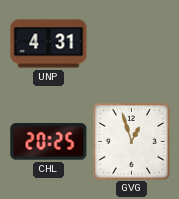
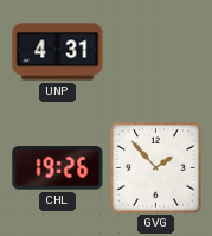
CHL: 20:25 -> 19:26 (58, 168)
GVG: 12:57 -> 1:53 (156, 168)
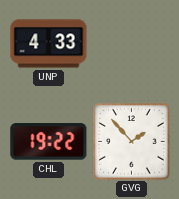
UNP: 4:31 -> 4:33 (49, 44)
CHL: 19:26 -> 19:22 (49, 142)
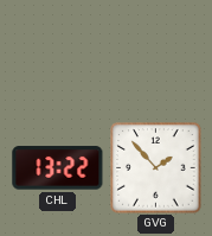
UNP: 4:33 -> none (49, 44)
CHL: 19:22 -> 13:22 (58, 168)
